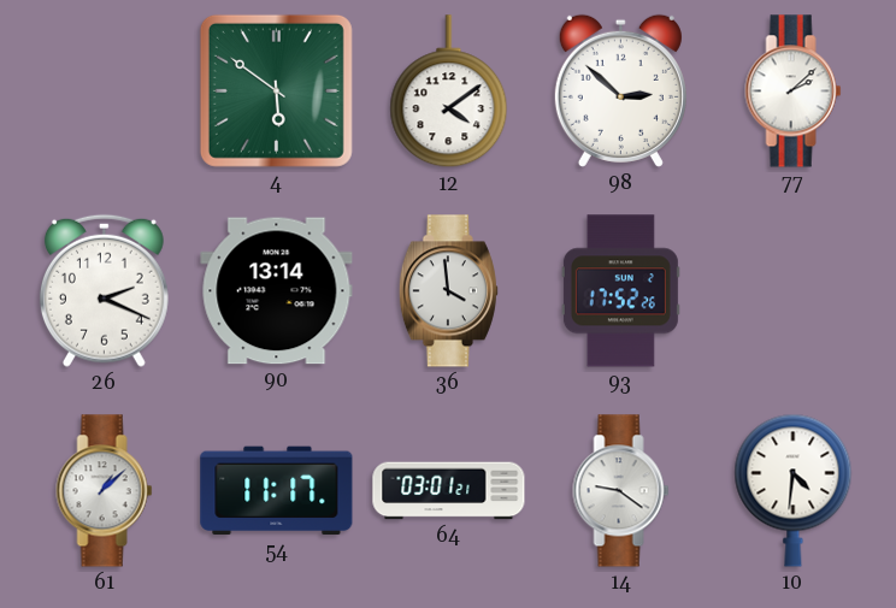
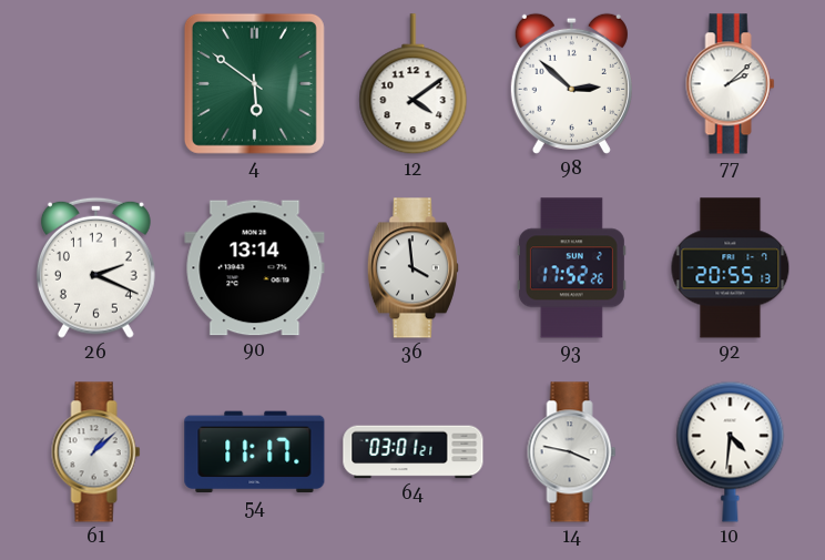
92: none -> 20:55 (731, 268)
14: 9:21 -> 3:47 (572, 452)
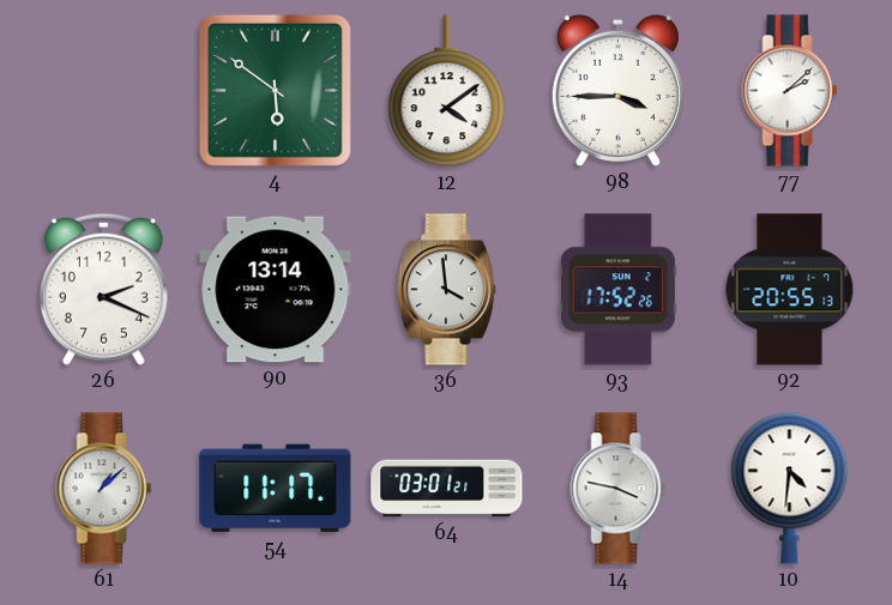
98: 2:52 -> 3:45 (617, 90)
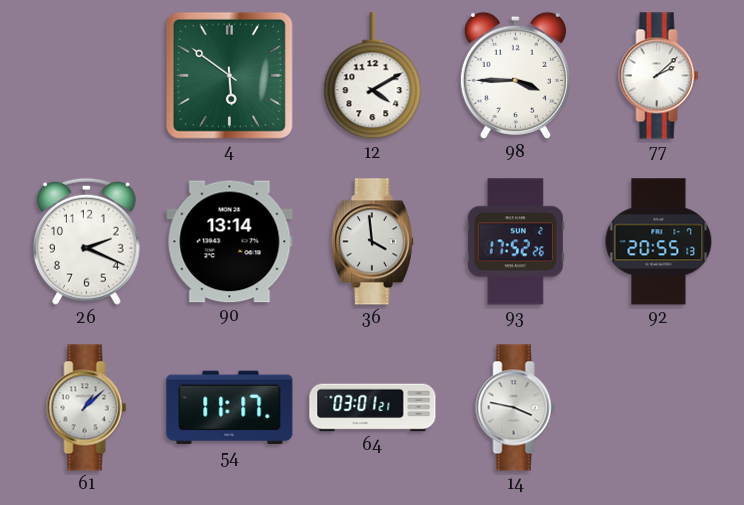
12: 4:09 -> 4:10 (373, 76)
10: 4:31 -> none (790, 488)
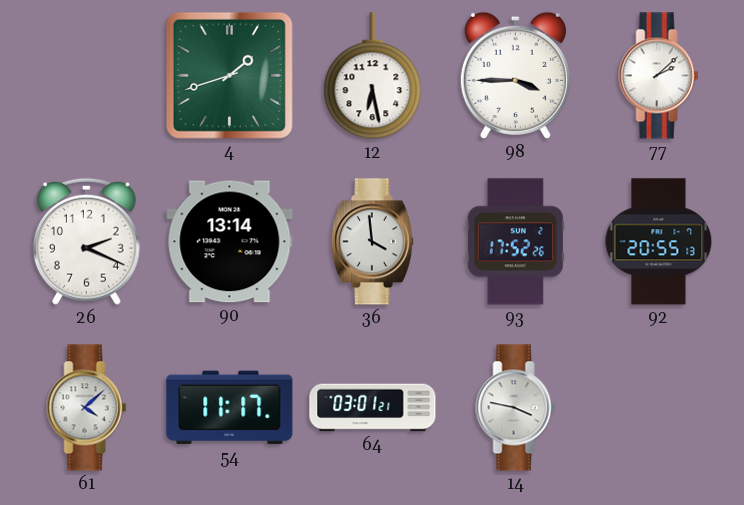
4: 5:51 -> 1:42 (229, 75)
12: 4:10 -> 6:28 (373, 76)
61: 1:08 -> 4:08 (87, 408)
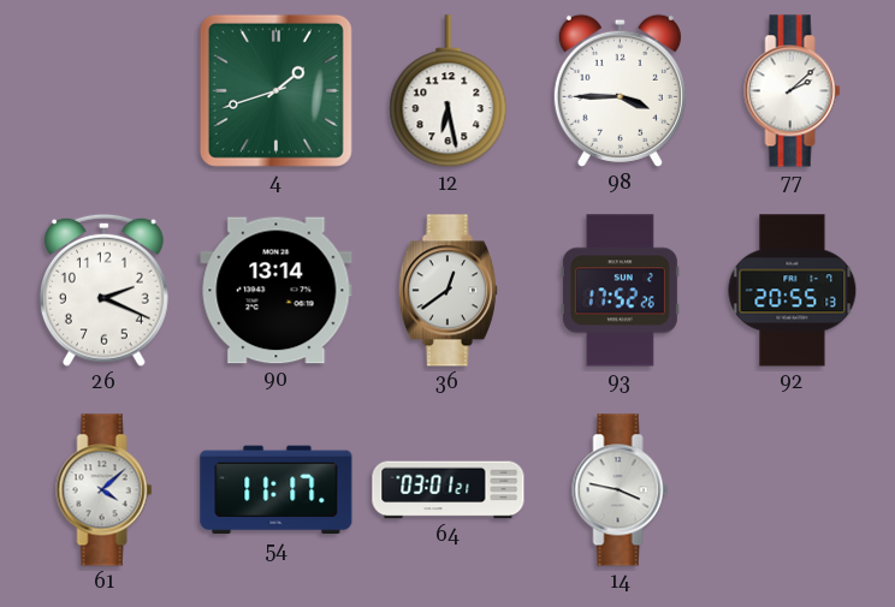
36: 3:59 -> 12:39 (447, 291)
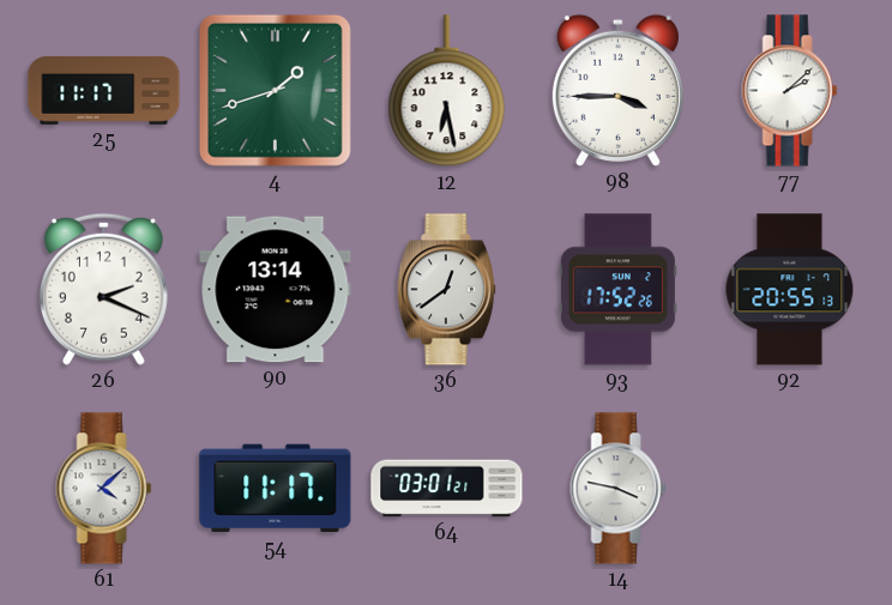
25: none -> 11:17 (104, 90)
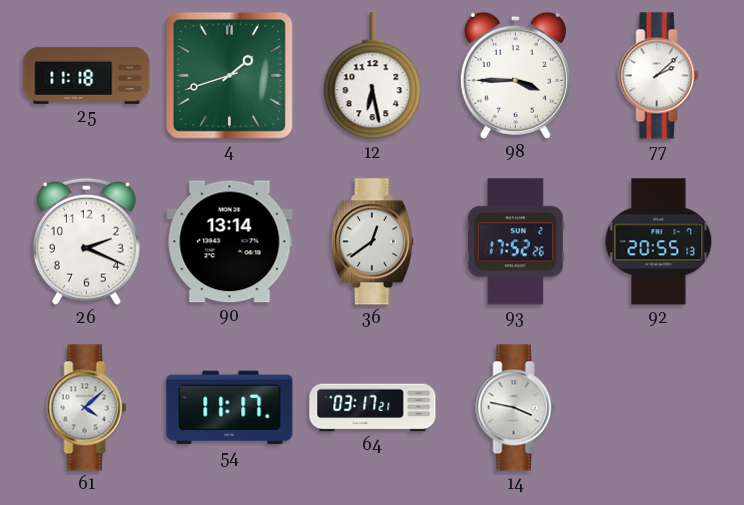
25: 11:17 -> 11:18 (87, 75)
64: 03:01 -> 03:17 (373, 408)
